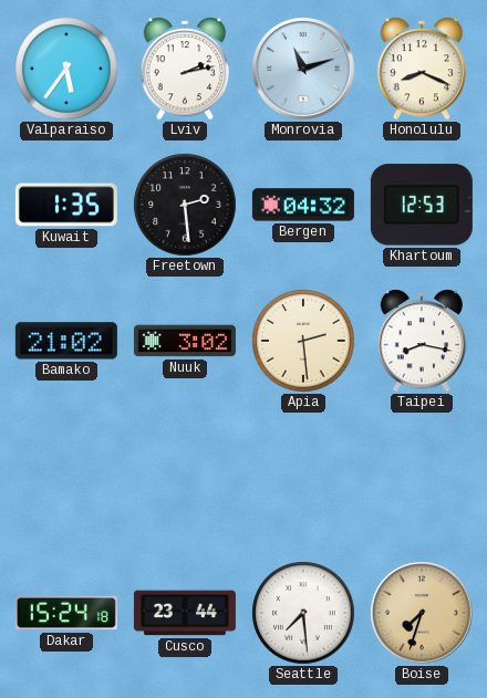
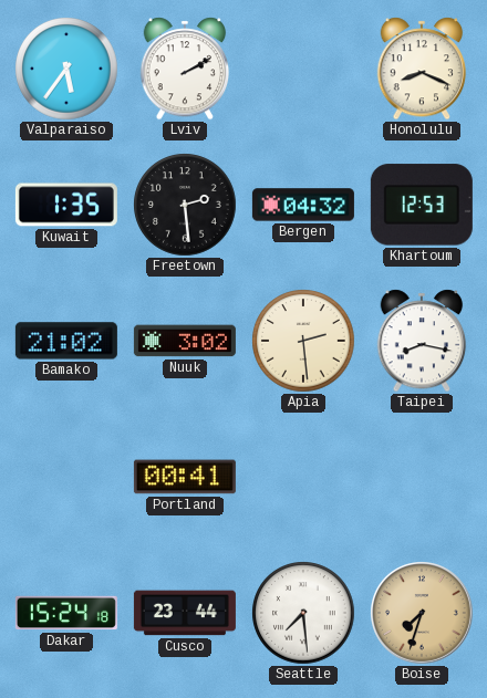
Lviv: 2:13 -> 2:10 (185, 69)
Monrovia: 11:12 -> none (304, 70)
Portland: none -> 00:41 (185, 477)
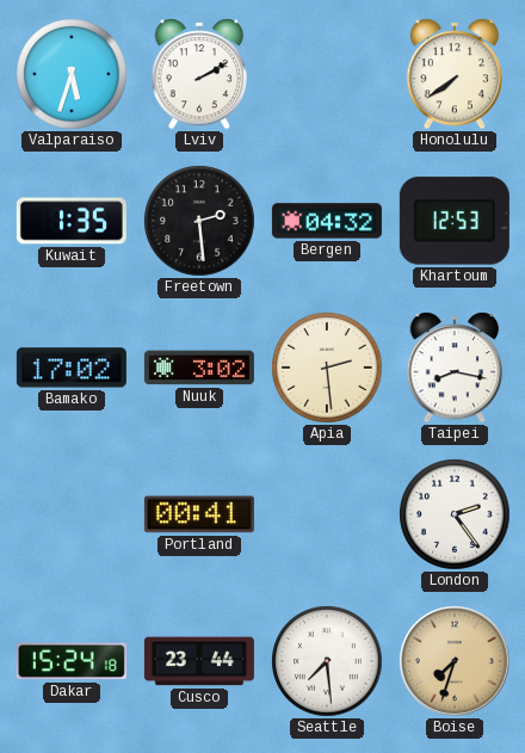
Valparaiso: 5:36 -> 5:33 (72, 74)
Honolulu: 8:19 -> 7:39 (455, 74)
Bamako: 21:02 -> 17:02 (72, 368)
London: none -> 2:24 (455, 514)
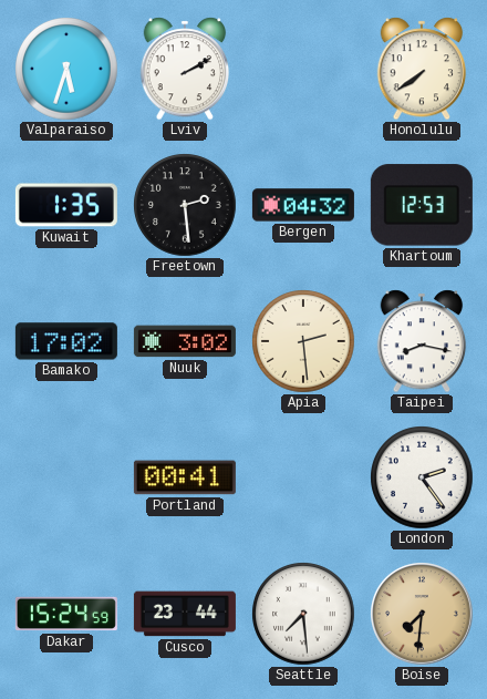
Dakar: 15:24:18 -> 15:24:59 (66, 614)
Boise: 7:33 -> 7:31 (423, 615)
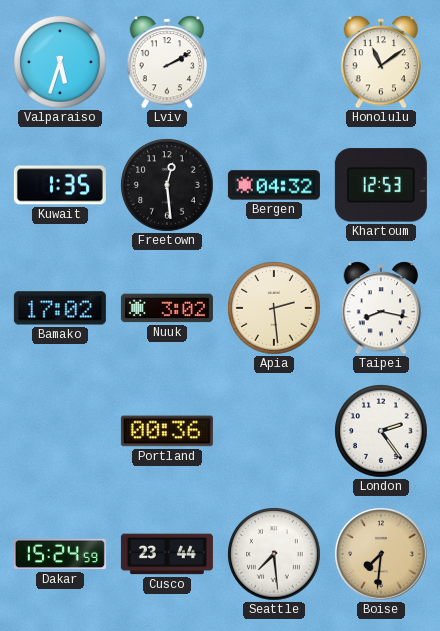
Honolulu: 7:39 -> 11:09 (381, 62)
Freetown: 2:29 -> 12:29 (167, 185)
Portland: 00:41 -> 00:36 (167, 431)
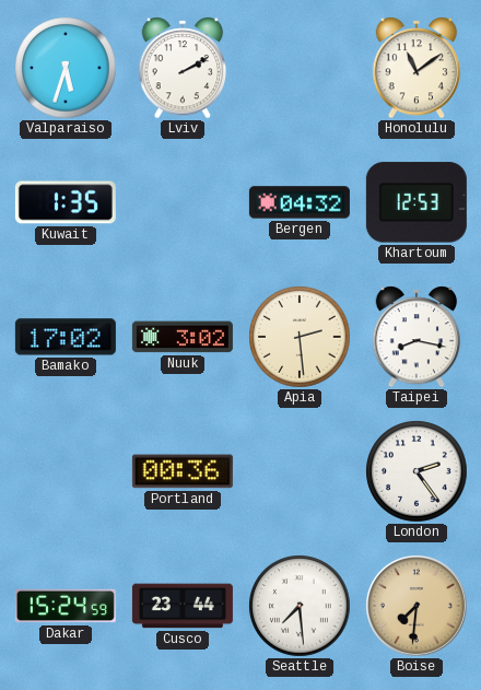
Freetown: 12:29 -> none (167, 185)
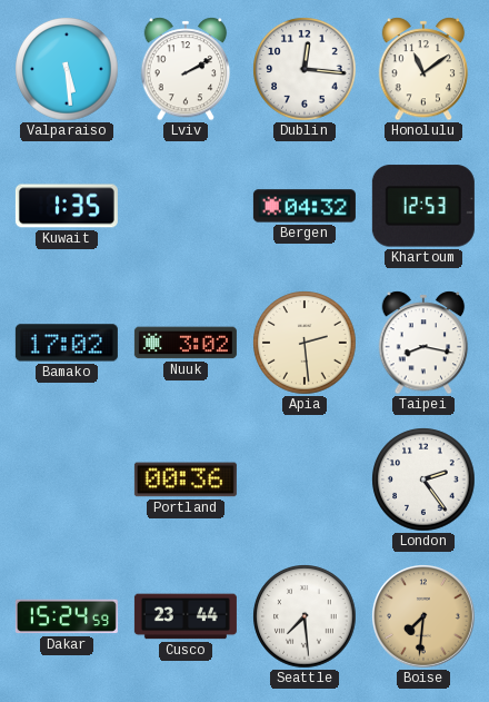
Valparaiso: 5:33 -> 5:29 (67, 69)
Dublin: none -> 12:16 (305, 69)
